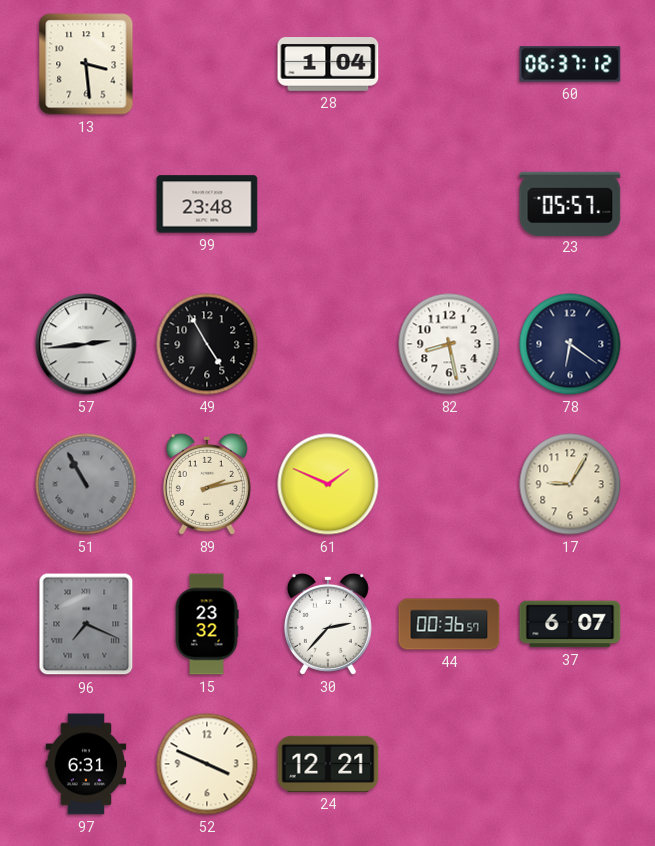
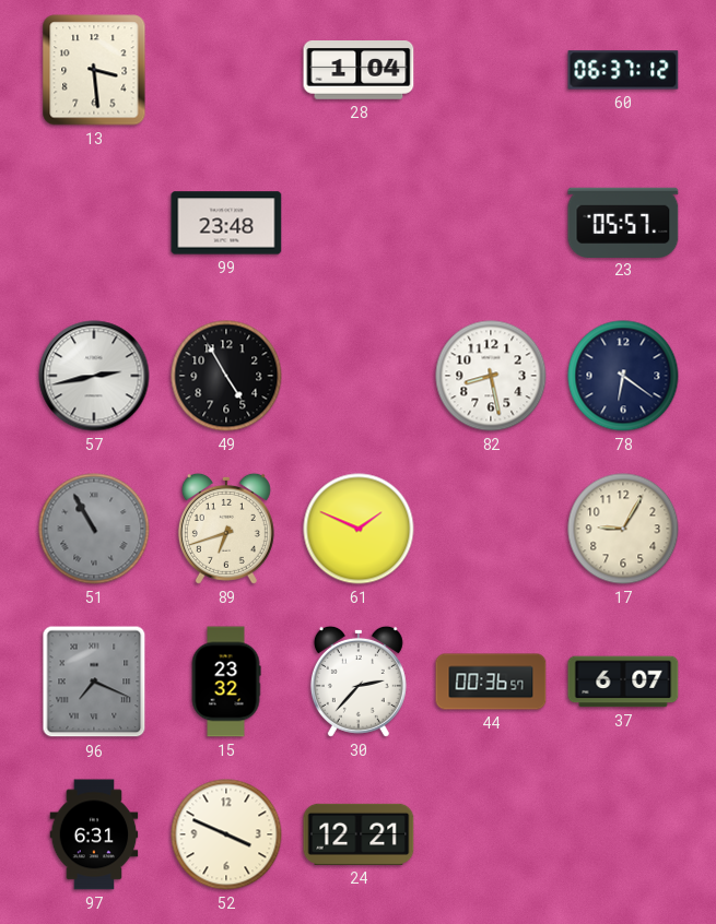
57: 2:44 -> 2:43 (94, 376)
89: 2:13 -> 6:42 (226, 529)
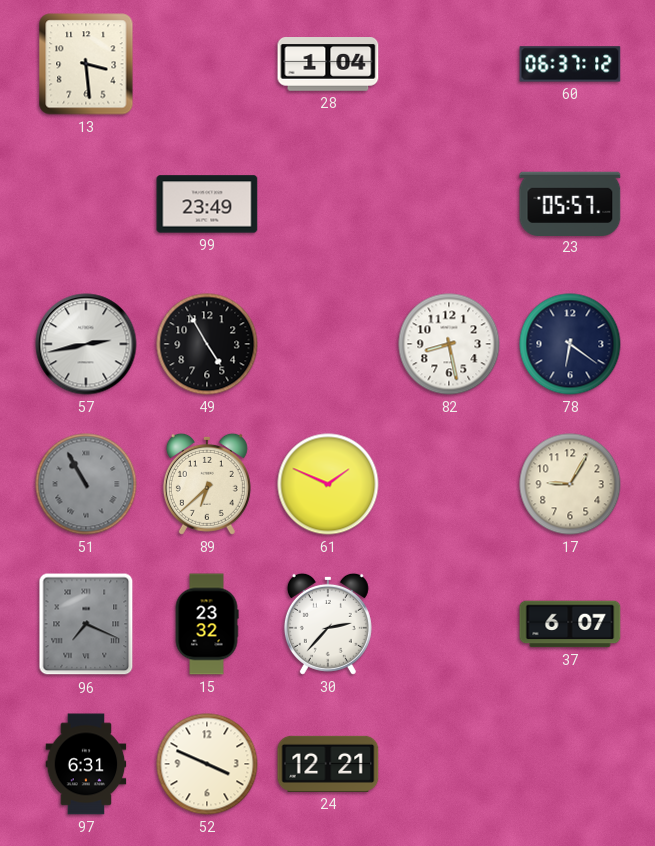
99: 23:48 -> 23:49 (207, 204)
89: 6:42 -> 6:38 (207, 484)
44: 00:36 -> none (491, 682)
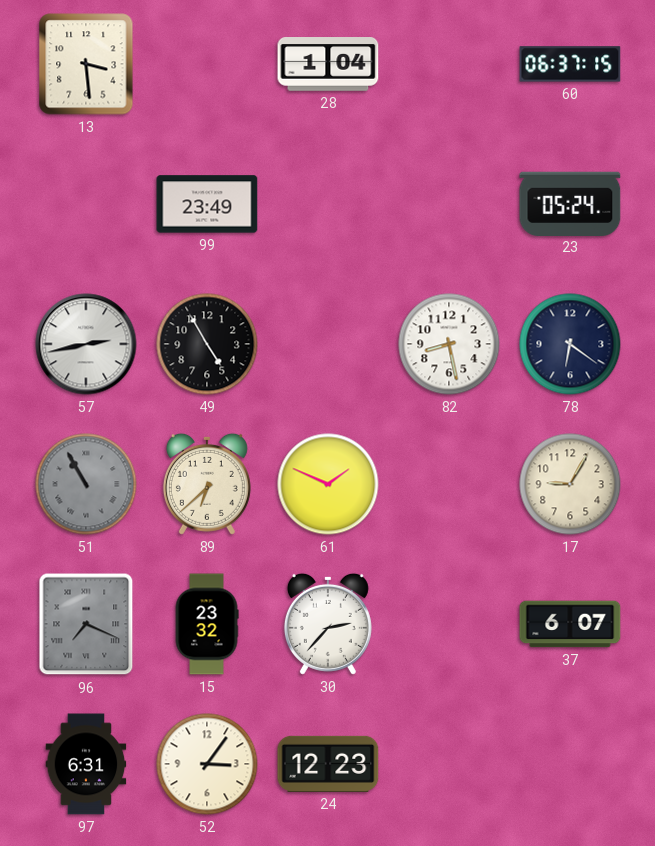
60: 06:37:12 -> 06:37:15 (570, 64)
23: 05:57 -> 05:24 (570, 203)
52: 3:49 -> 3:06 (207, 764)
24: 12:21 -> 12:23 (328, 764)
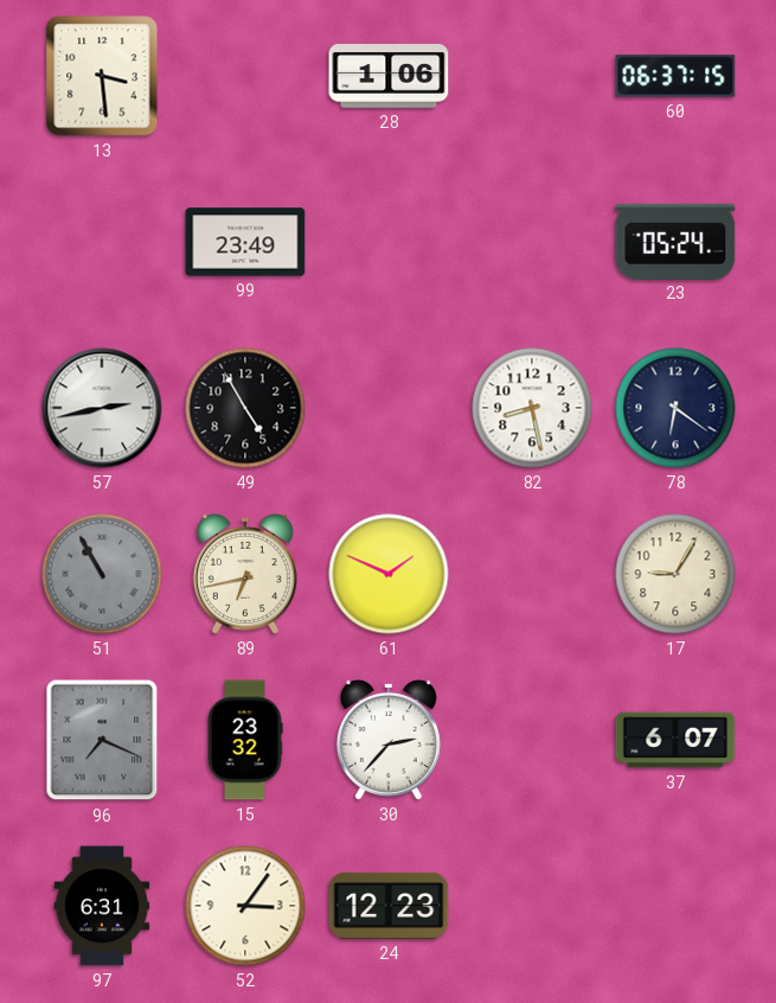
28: 1:04 -> 1:06 (389, 76)
89: 6:38 -> 6:43 (245, 574)
